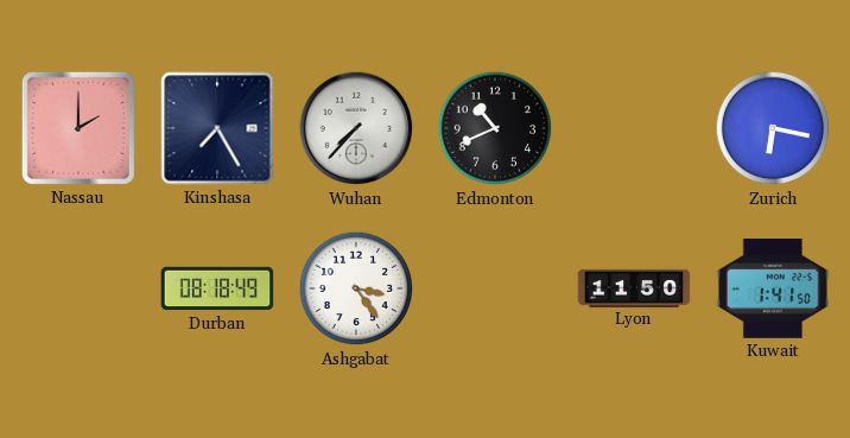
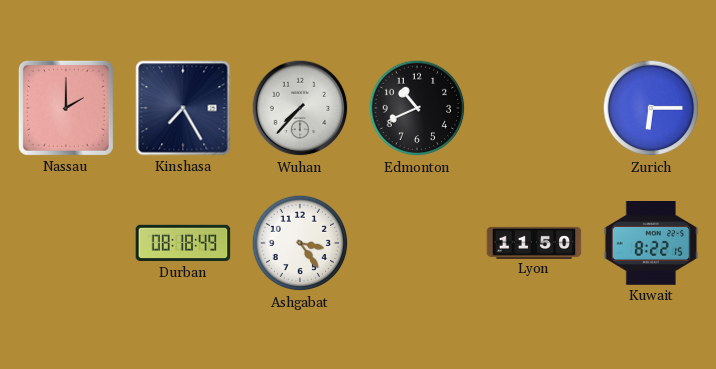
Zurich: 6:17 -> 6:15 (651, 108)
Kuwait: 1:41 -> 8:22 (651, 244)
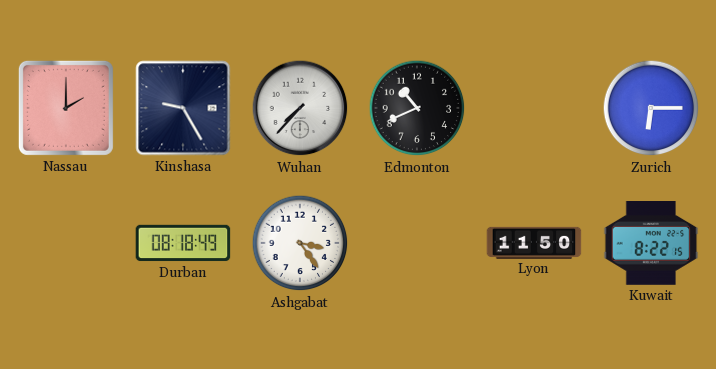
Kinshasa: 7:25 -> 9:25 (183, 108)
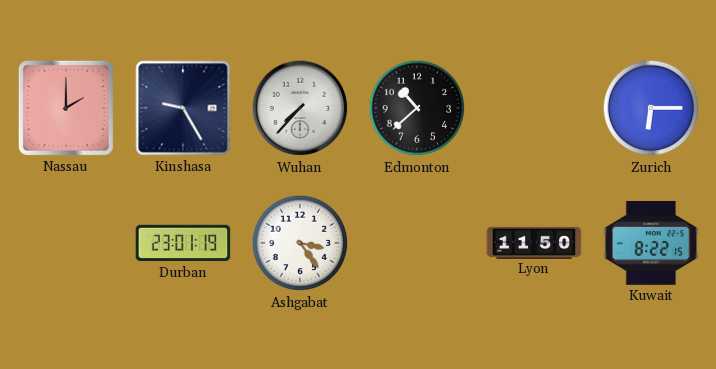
Edmonton: 10:41 -> 10:38 (417, 108)
Durban: 08:18 -> 23:01 (183, 243)
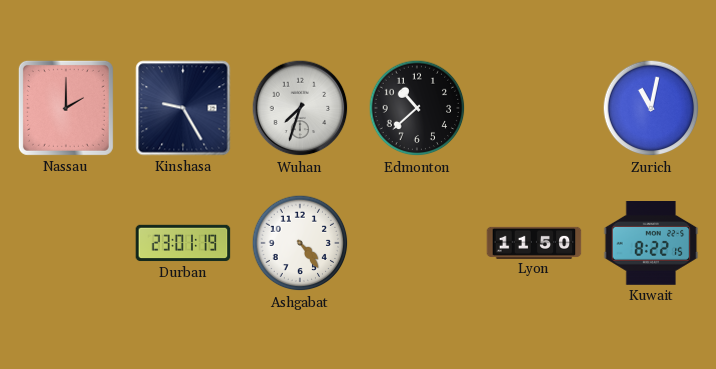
Wuhan: 7:37 -> 7:33 (300, 108)
Zurich: 6:15 -> 11:02 (651, 108)
Ashgabat: 3:24 -> 4:24 (300, 243)
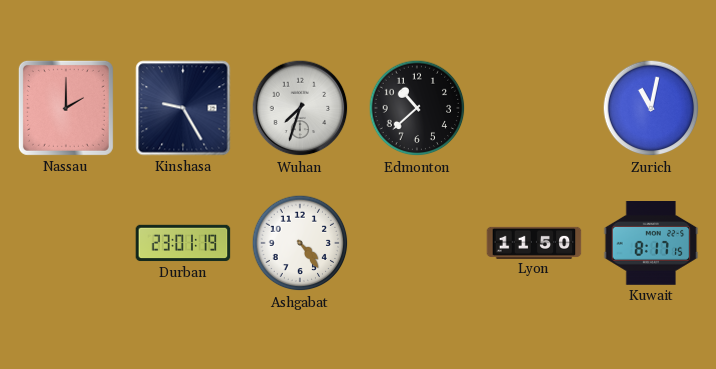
Kuwait: 8:22 -> 8:17 (651, 244)
